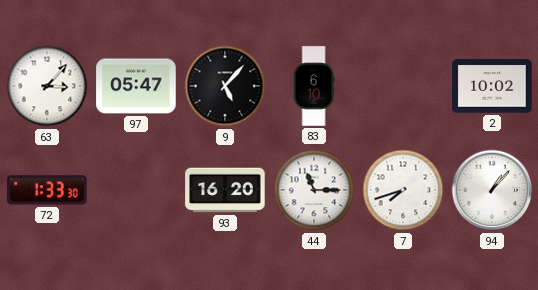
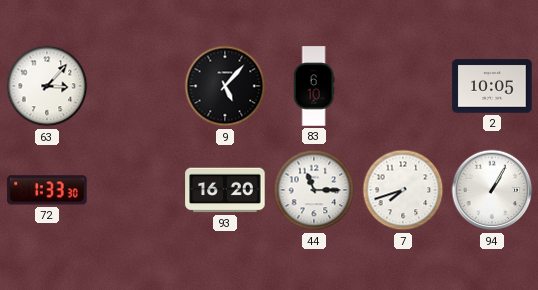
97: 05:47 -> none (136, 86)
2: 10:02 -> 10:05 (492, 86)
94: 1:07 -> 1:05 (492, 190)
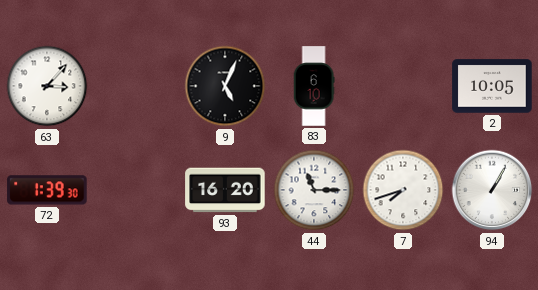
9: 5:07 -> 5:04 (225, 86)
72: 1:33 -> 1:39 (47, 190)
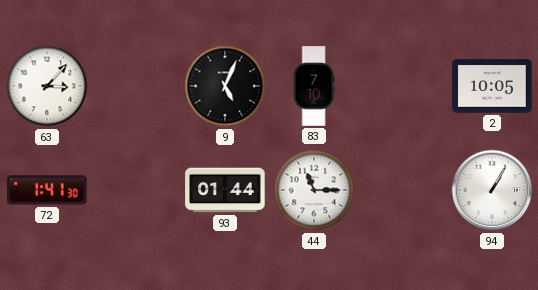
83: 6:10 -> 7:10 (314, 86)
72: 1:39 -> 1:41 (47, 190)
93: 16:20 -> 01:44 (225, 190)
7: 7:42 -> none (403, 190)
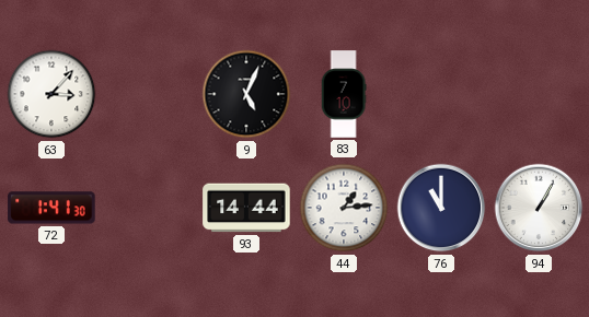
2: 10:05 -> none (492, 86)
93: 01:44 -> 14:44 (246, 208)
44: 11:15 -> 1:14 (344, 208)
76: none -> 11:00 (441, 208)
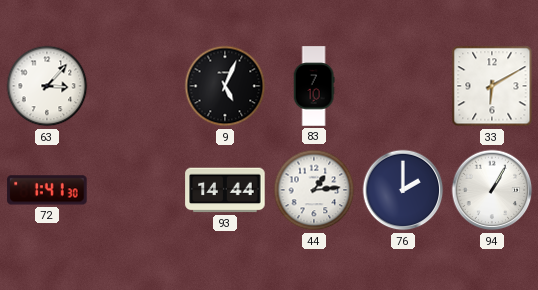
33: none -> 6:10 (492, 86)
76: 11:00 -> 2:00 (403, 190)
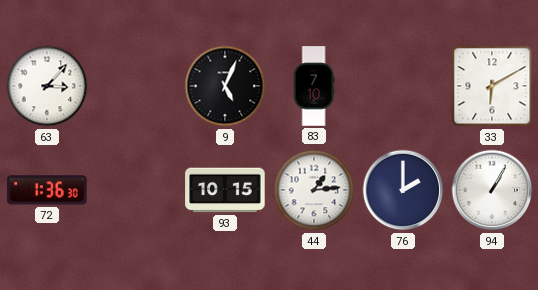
72: 1:41 -> 1:36 (47, 190)
93: 14:44 -> 10:15 (225, 190)
